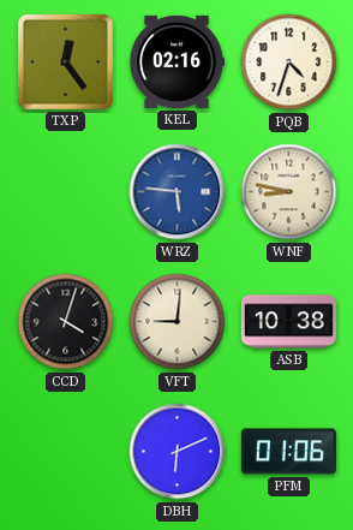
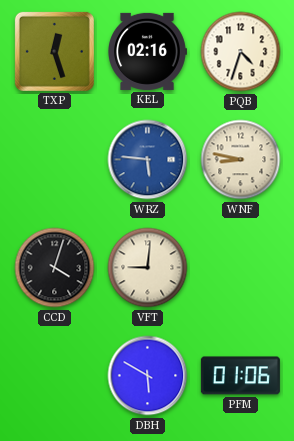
TXP: 12:24 -> 12:27 (54, 51)
ASB: 10:38 -> none (288, 322)
DBH: 6:11 -> 5:50 (148, 376)
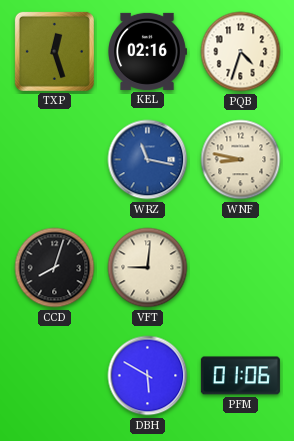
WRZ: 5:46 -> 11:17 (148, 160)
CCD: 4:03 -> 8:03 (55, 268)
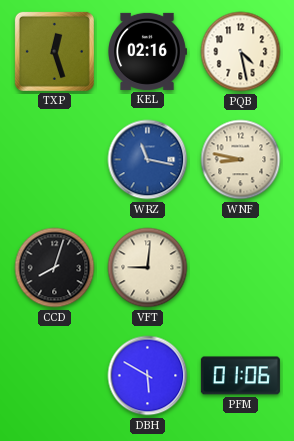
PQB: 4:33 -> 4:28 (241, 52)
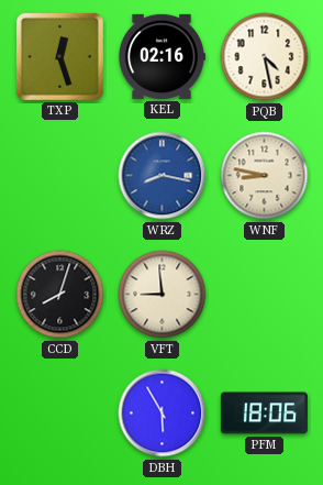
WRZ: 11:17 -> 8:17 (163, 176)
VFT: 9:01 -> 8:59 (163, 295)
DBH: 5:50 -> 5:55 (163, 414)
PFM: 01:06 -> 18:06 (264, 414)
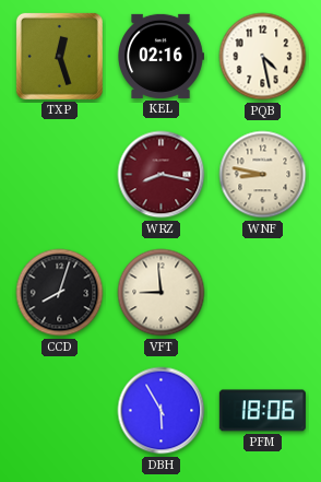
WRZ dial: blue -> burgundy (162, 175)
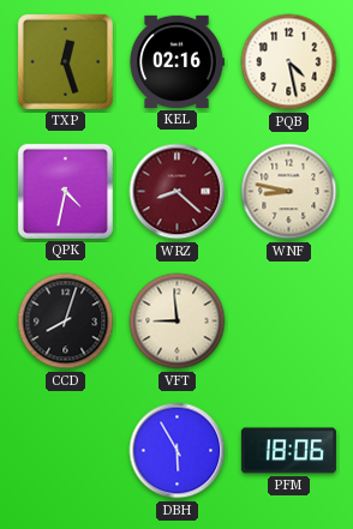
QPK: none -> 4:32 (65, 191)
WRZ: 8:17 -> 8:22 (178, 192)
